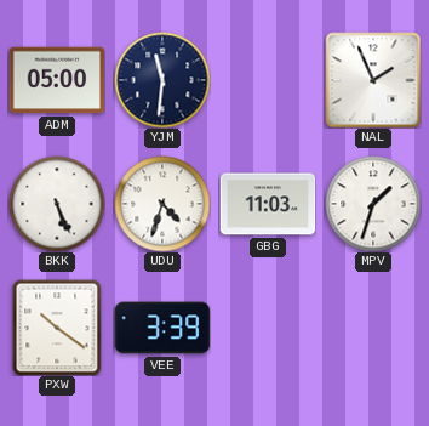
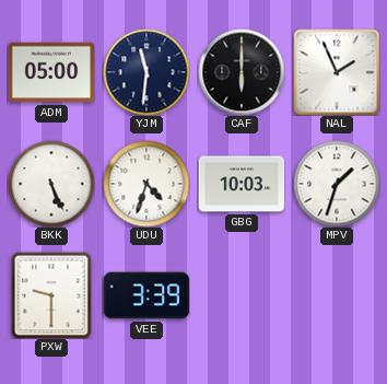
CAF: none -> 6:00 (242, 72)
GBG: 11:03 -> 10:03 (242, 184)
PXW: 10:21 -> 9:30 (51, 295)
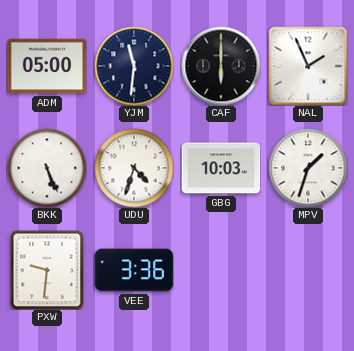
PXW: 9:30 -> 9:31 (47, 270)
VEE: 3:39 -> 3:36 (134, 270)
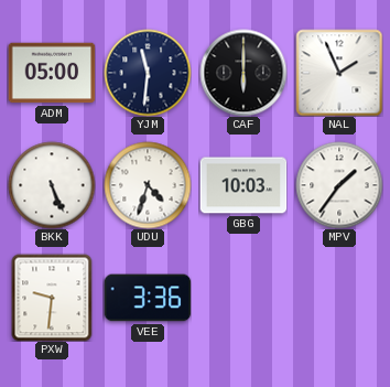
MPV: 1:33 -> 1:36 (339, 185)
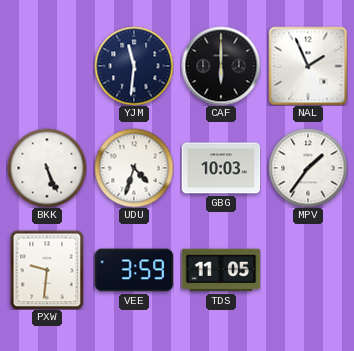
ADM: 05:00 -> none (52, 73)
VEE: 3:36 -> 3:59 (134, 270)
TDS: none -> 11:05 (221, 270)
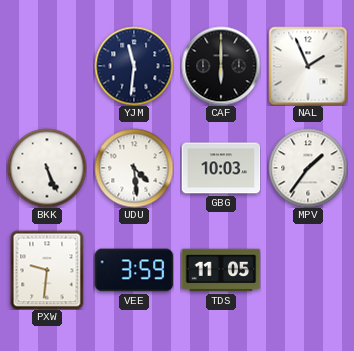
UDU: 4:33 -> 4:29 (134, 168)
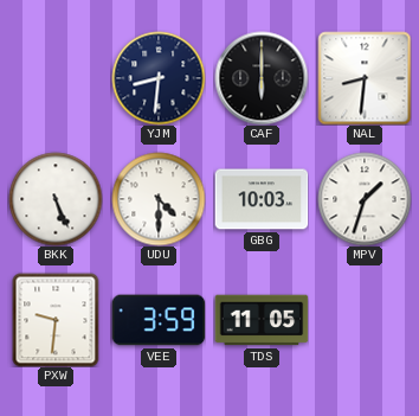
YJM: 11:31 -> 8:31 (159, 78)
NAL: 1:56 -> 8:31 (365, 78)
UDU: 4:29 -> 4:30 (159, 199)
MPV: 1:36 -> 1:33 (365, 199)
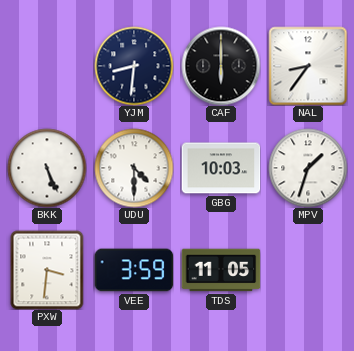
NAL: 8:31 -> 8:36 (308, 66)
PXW: 9:31 -> 3:31 (47, 270)
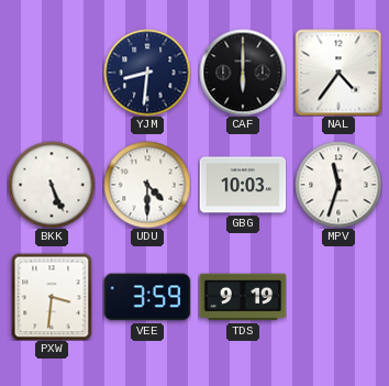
NAL: 8:36 -> 4:36 (338, 73)
MPV: 1:33 -> 11:33 (338, 185)
TDS: 11:05 -> 9:19 (243, 297)
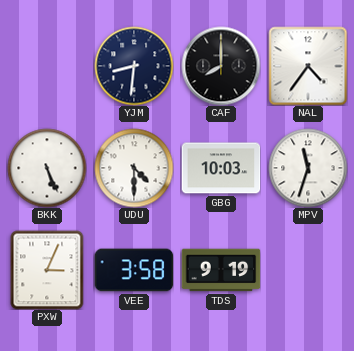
CAF: 6:00 -> 8:00 (221, 66)
PXW: 3:31 -> 3:04 (47, 270)
VEE: 3:59 -> 3:58 (134, 270)
